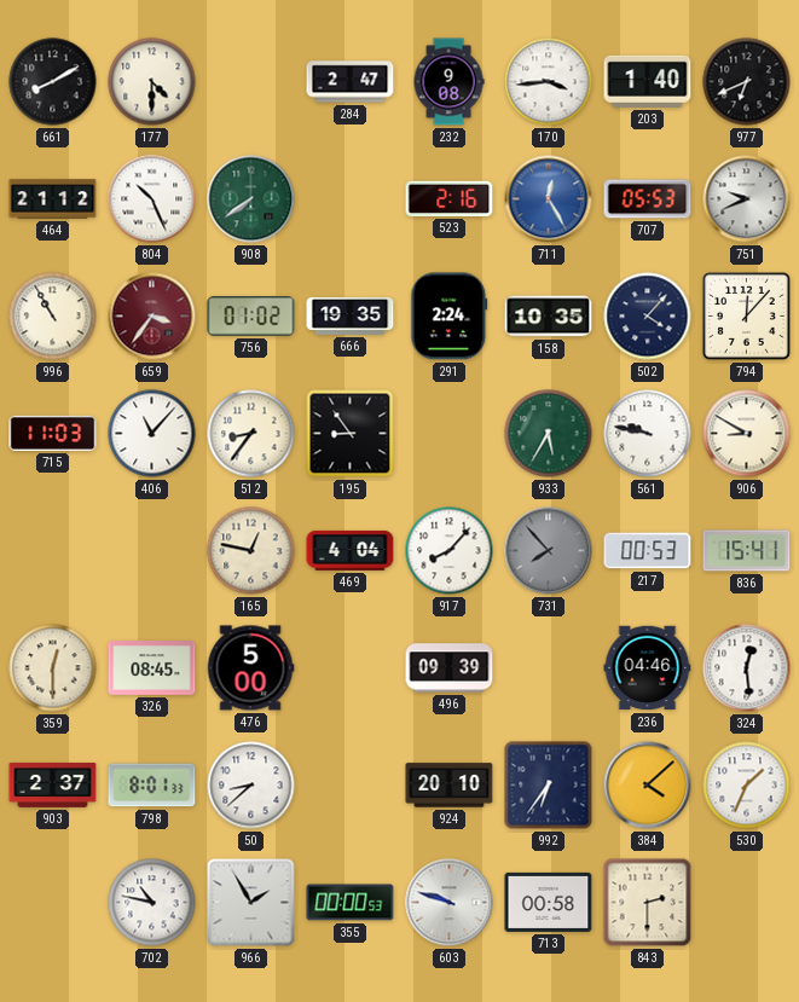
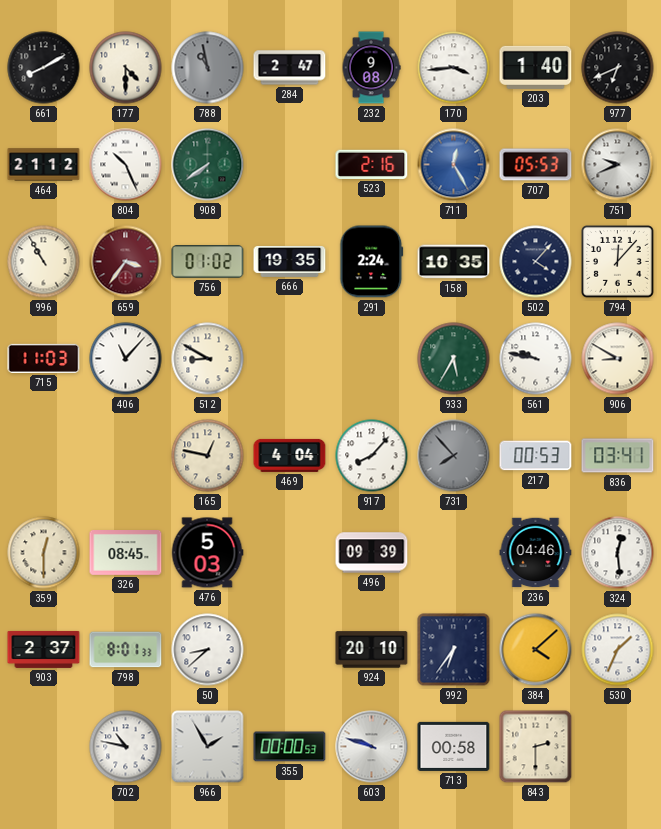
788: none -> 10:58 (208, 68)
512: 8:36 -> 8:50 (208, 359)
195: 8:54 -> none (351, 434)
836: 15:41 -> 03:41 (618, 456)
476: 5:00 -> 5:03 (207, 553)
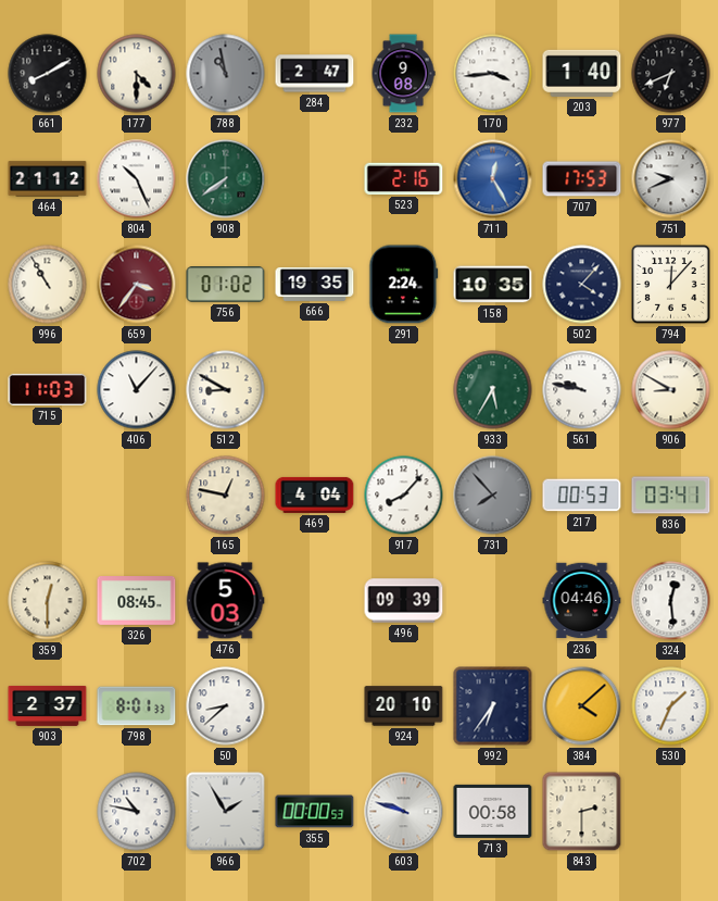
707: 05:53 -> 17:53 (582, 179)
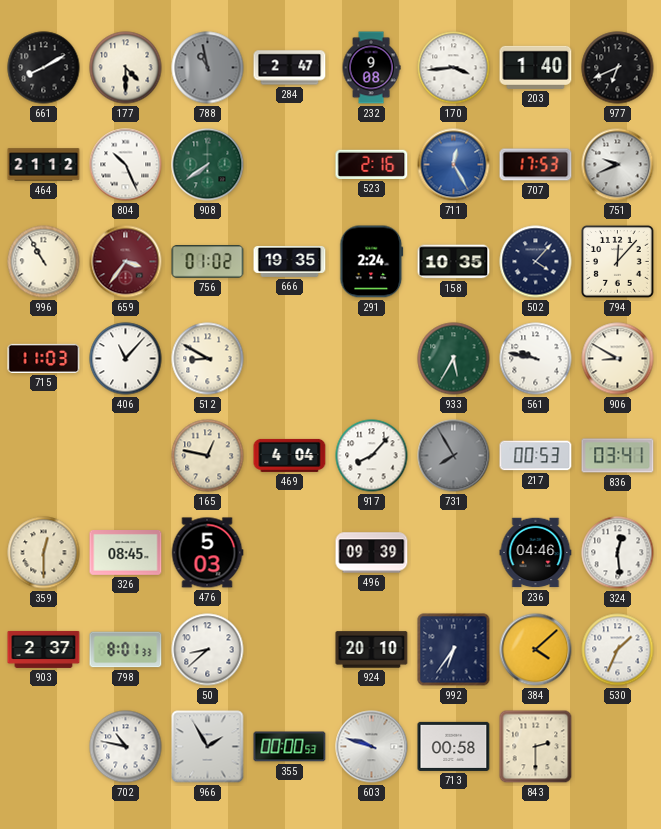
731: 7:53 -> 7:55 (454, 456)
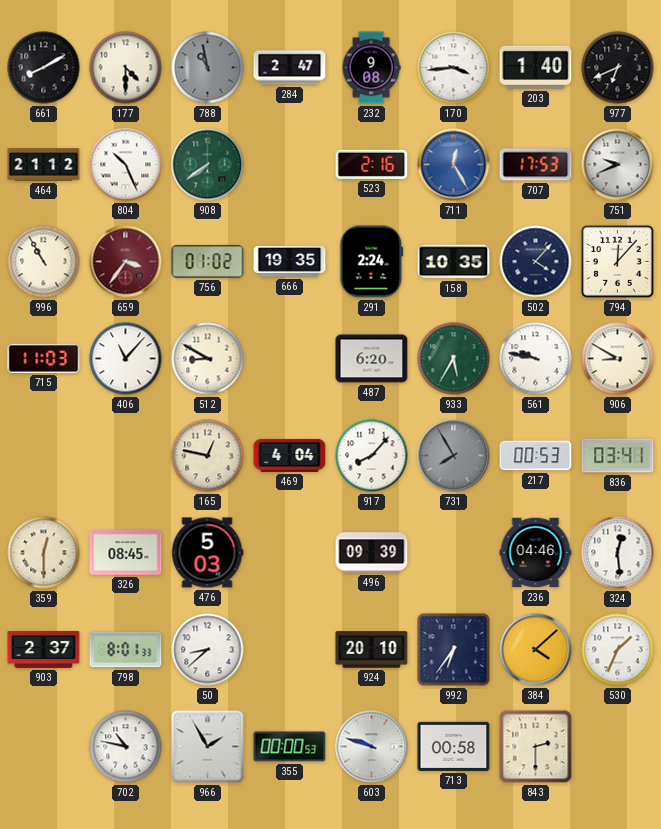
487: none -> 6:20 (372, 359)
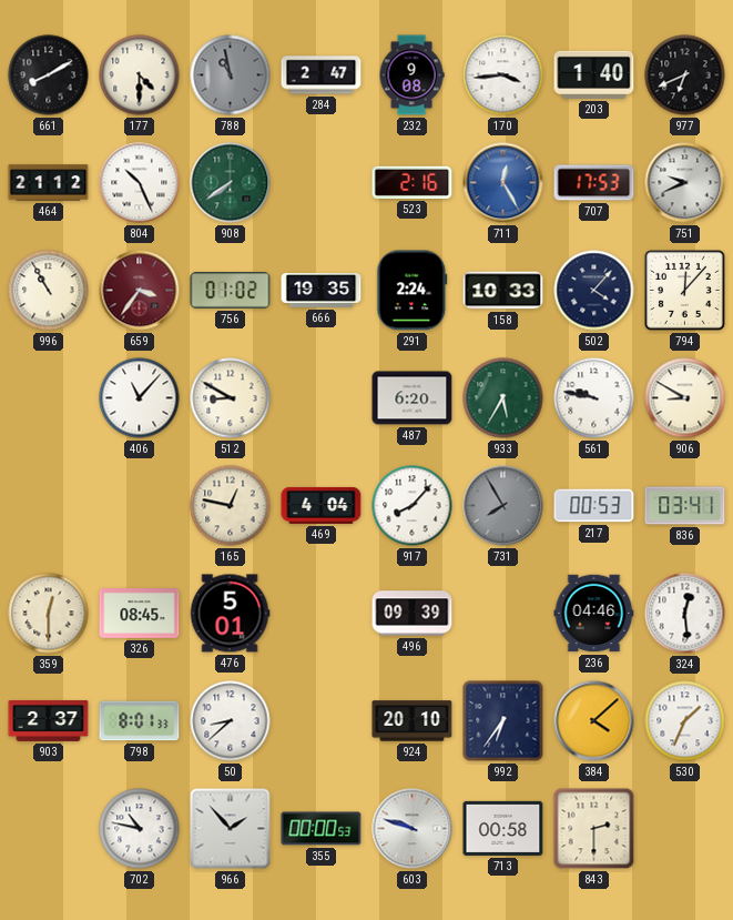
158: 10:35 -> 10:33 (503, 291)
715: 11:03 -> none (44, 358)
476: 5:03 -> 5:01 (230, 614)
966: 1:55 -> 1:53 (231, 829)
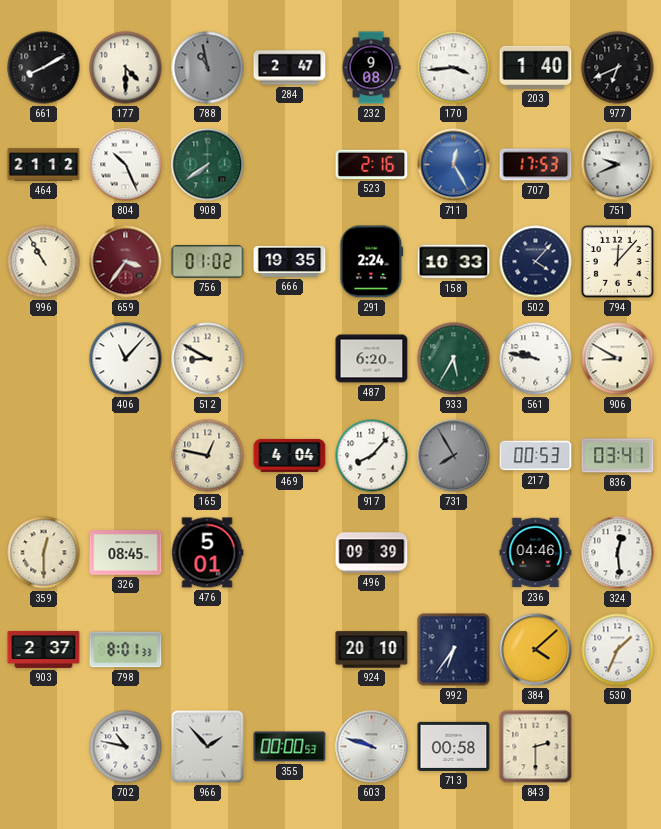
50: 8:38 -> none (231, 721)
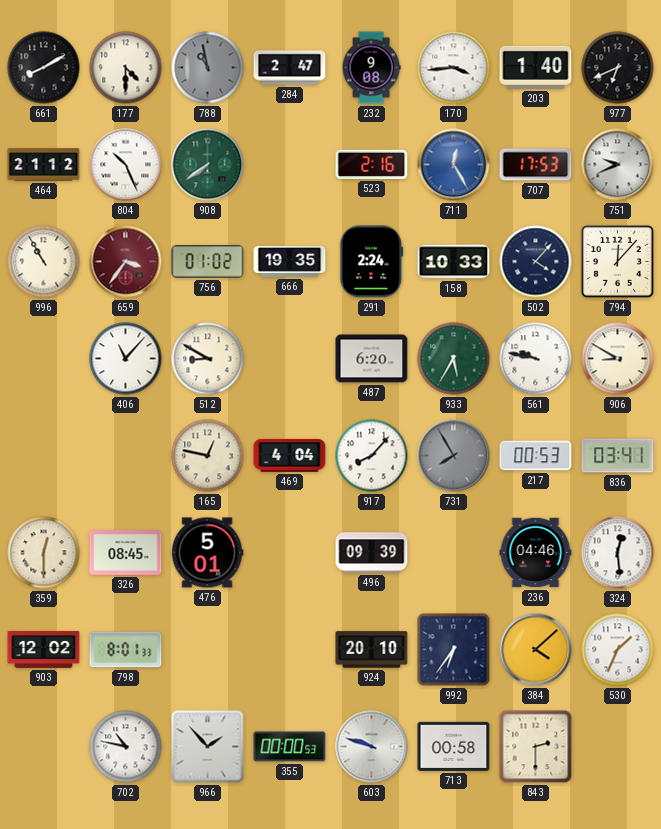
903: 2:37 -> 12:02 (44, 649)
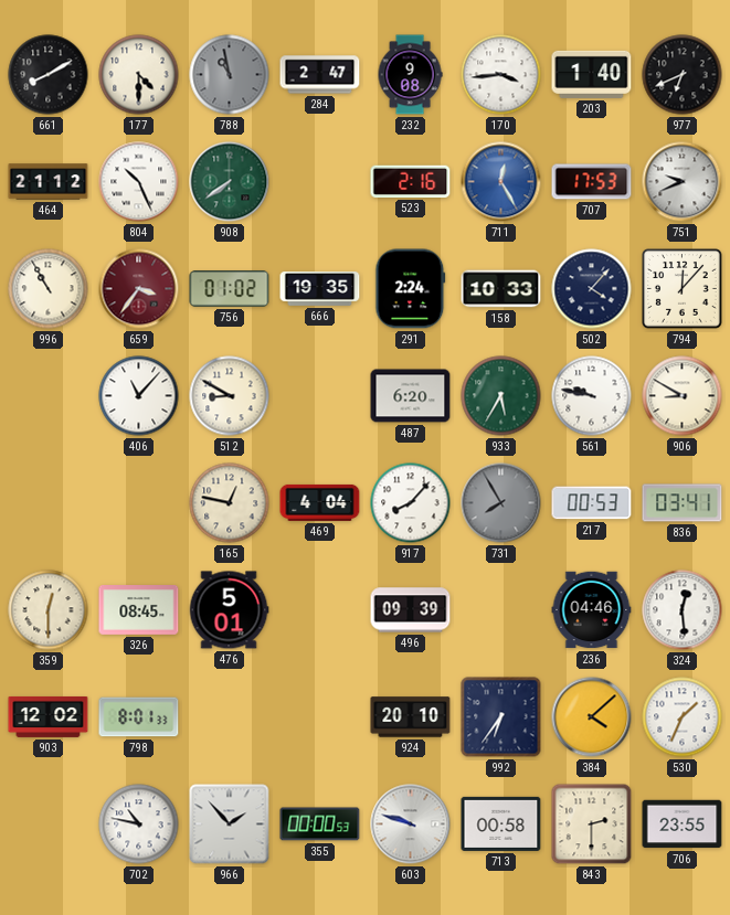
706: none -> 23:55 (683, 824)
